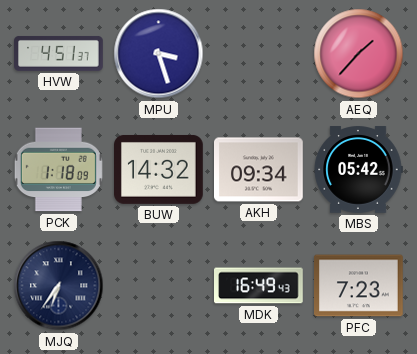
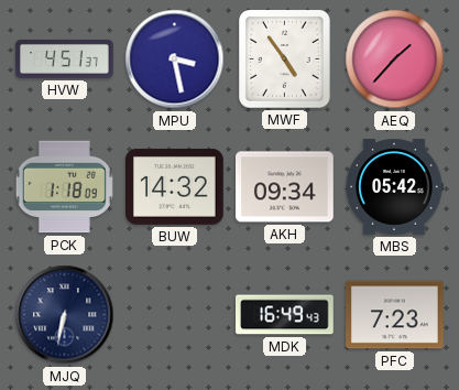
MPU: 3:27 -> 3:28 (175, 59)
MWF: none -> 4:54 (285, 59)
MJQ: 6:36 -> 6:32 (65, 315)
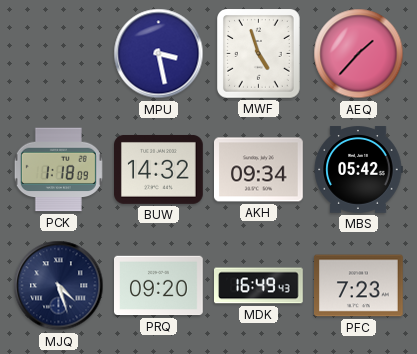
HVW: 4:51 -> none (65, 58)
MWF: 4:54 -> 4:57 (259, 54)
MJQ: 6:32 -> 4:27 (59, 286)
PRQ: none -> 09:20 (159, 286)
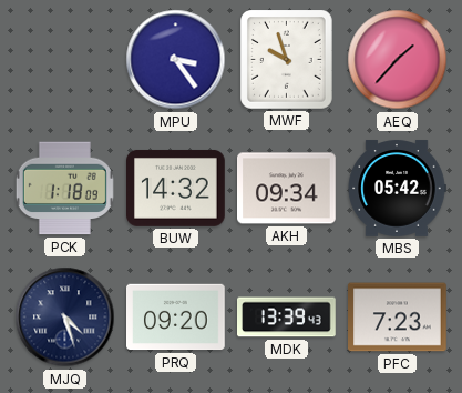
MPU: 3:28 -> 3:24 (176, 60)
MWF: 4:57 -> 9:57 (287, 60)
MDK: 16:49 -> 13:39 (287, 318)
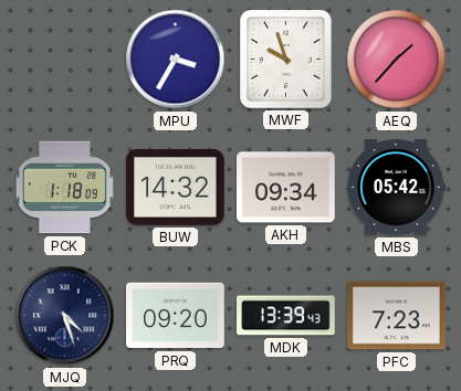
MPU: 3:24 -> 3:35 (176, 60)
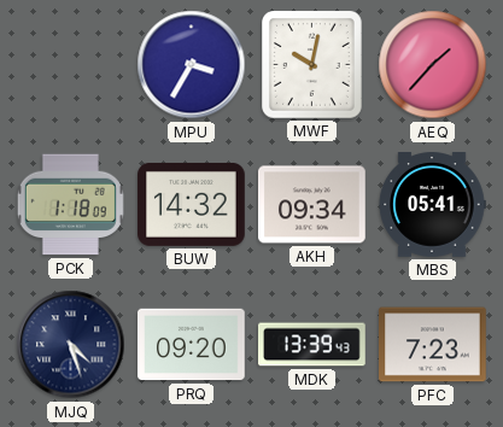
MWF: 9:57 -> 10:02 (312, 65)
MBS: 05:42 -> 05:41 (432, 205)
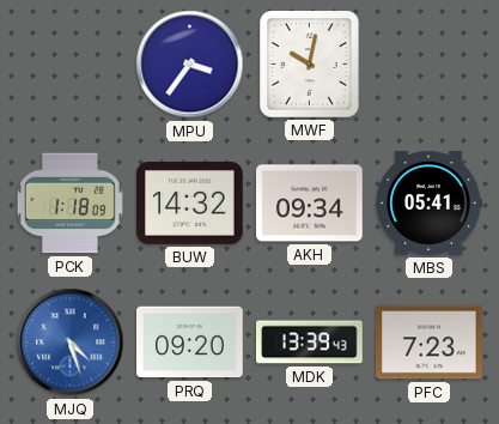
MPU: 3:35 -> 3:36 (190, 65)
AEQ: 1:37 -> none (433, 65)
MJQ dial: navy -> blue (71, 343)
